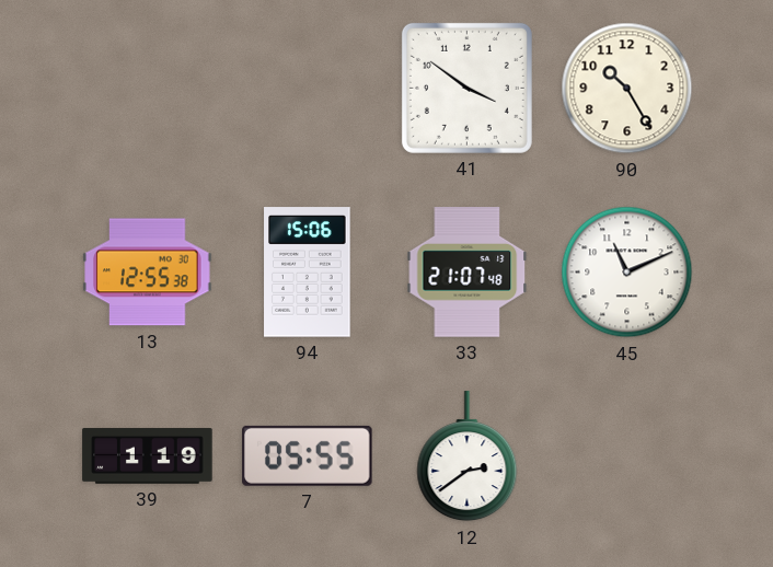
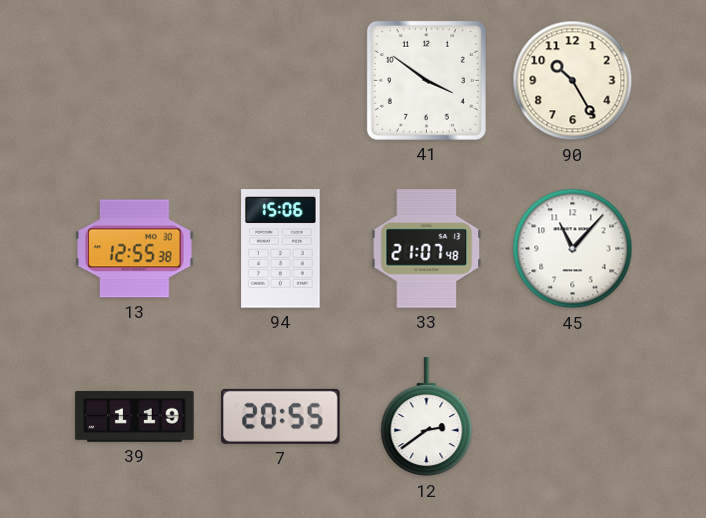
45: 11:11 -> 11:07 (573, 249)
7: 05:55 -> 20:55 (281, 416)
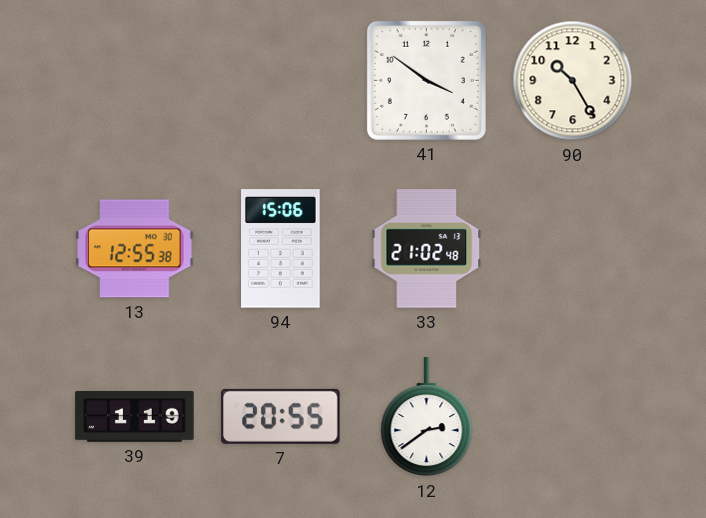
33: 21:07 -> 21:02 (427, 249)
45: 11:07 -> none (573, 249)
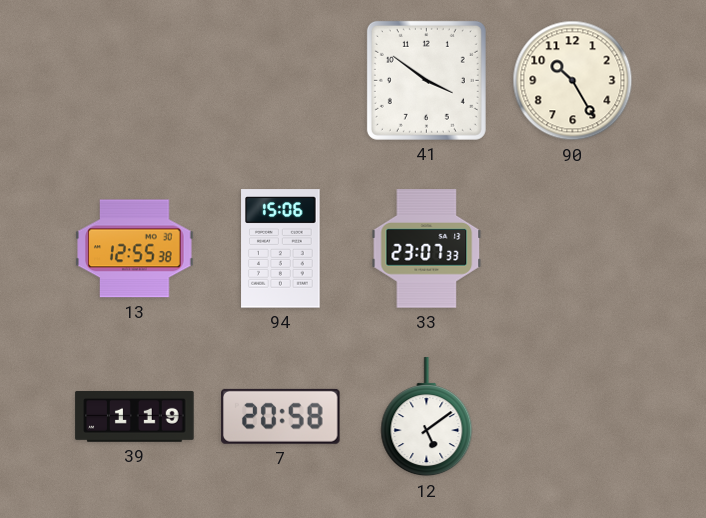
33: 21:02 -> 23:07 (427, 249)
7: 20:55 -> 20:58 (281, 416)
12: 2:39 -> 5:09 (427, 417)
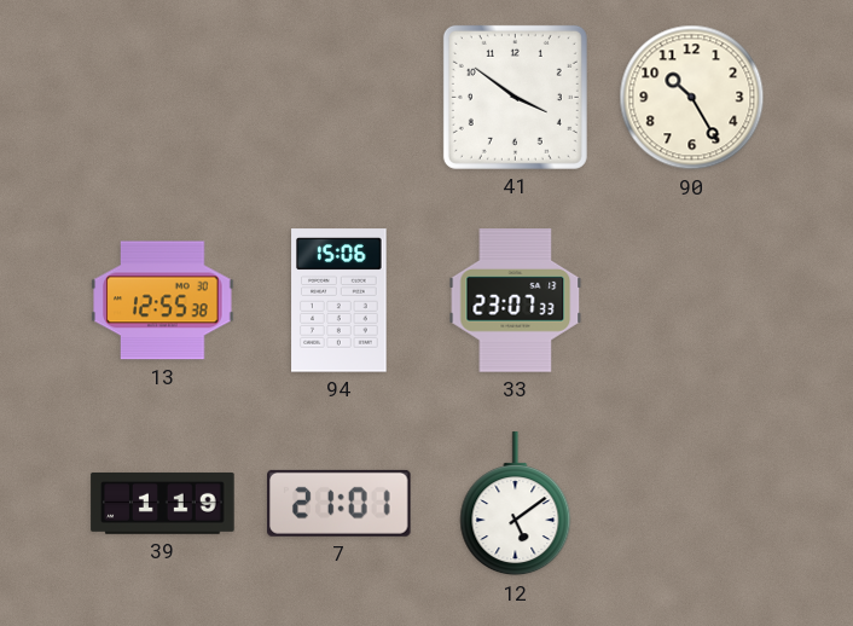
7: 20:58 -> 21:01 (340, 503)
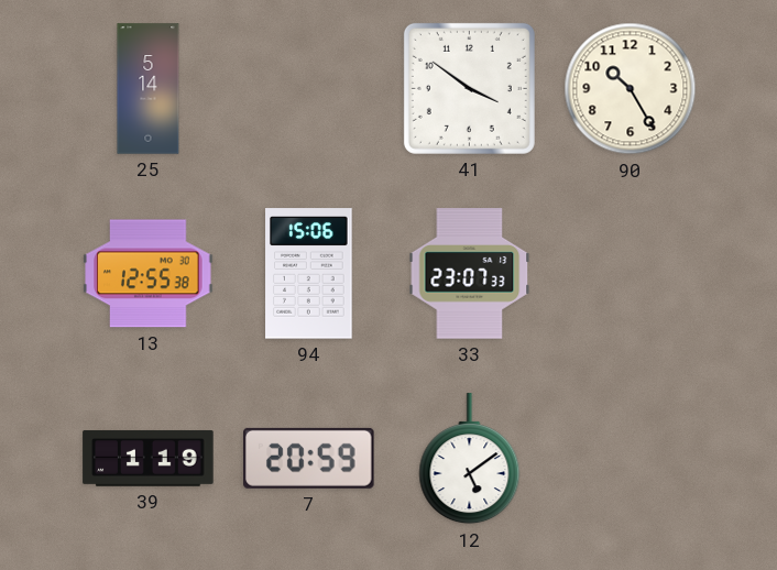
25: none -> 5:14 (149, 89)
7: 21:01 -> 20:59 (309, 458)
